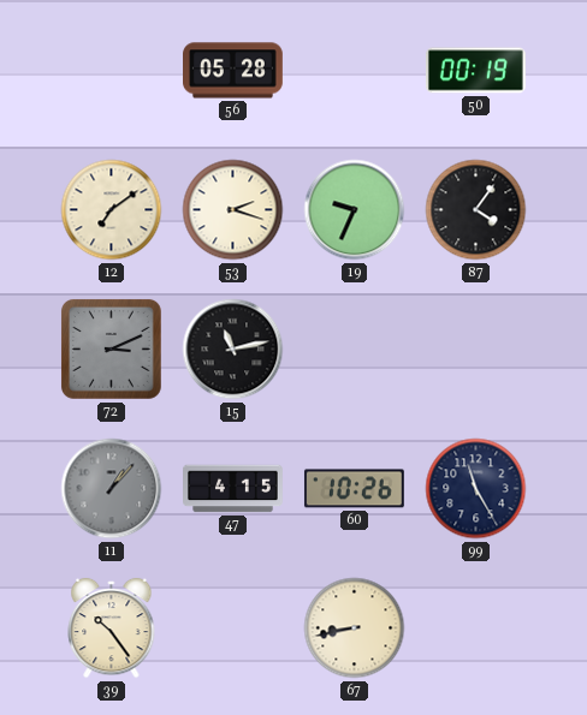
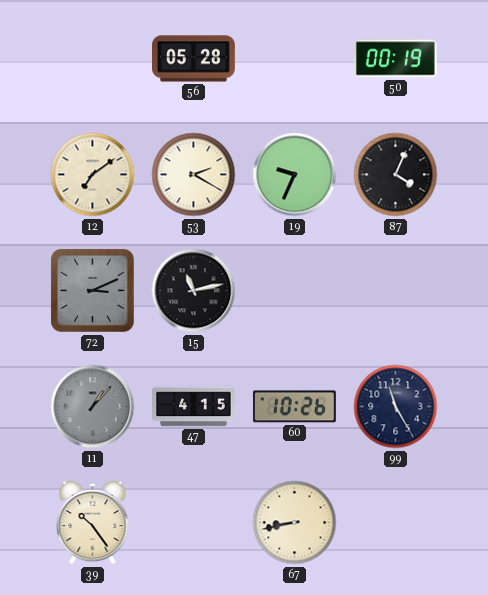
53: 2:18 -> 2:20 (194, 175)
87: 4:06 -> 4:04 (396, 175)
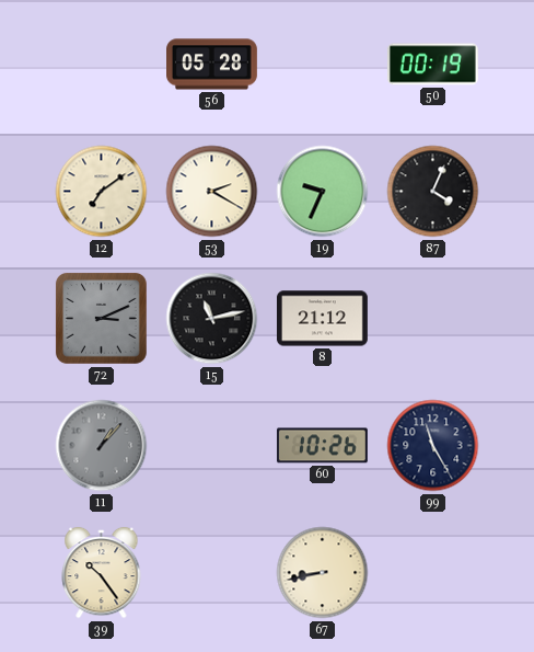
8: none -> 21:12 (322, 319)
47: 4:15 -> none (194, 407)
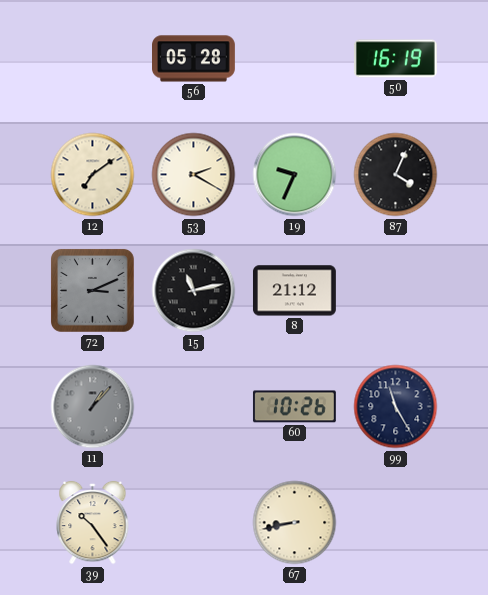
50: 00:19 -> 16:19 (395, 59)
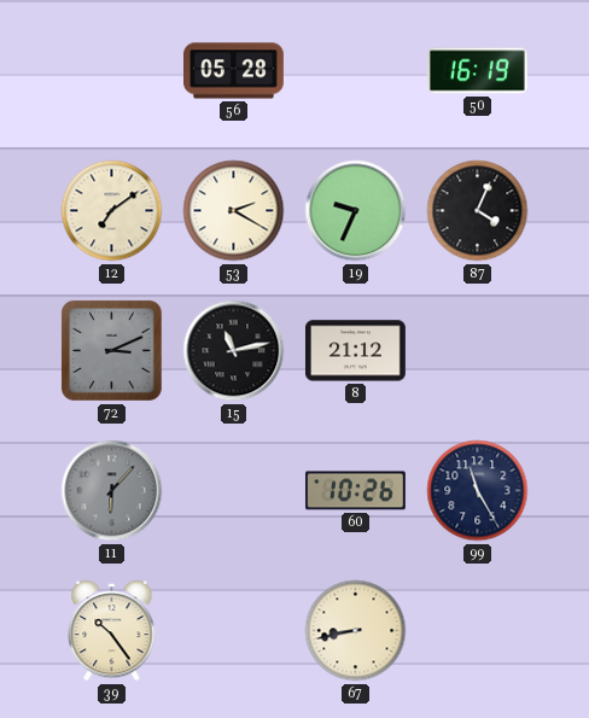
11: 1:07 -> 6:07 (112, 491)
